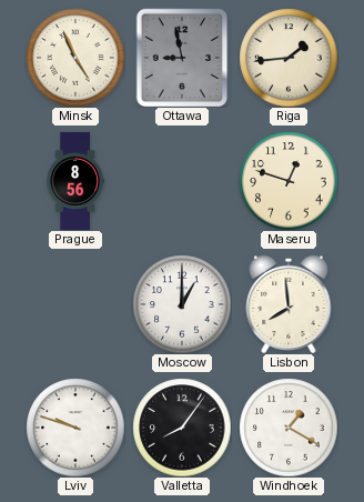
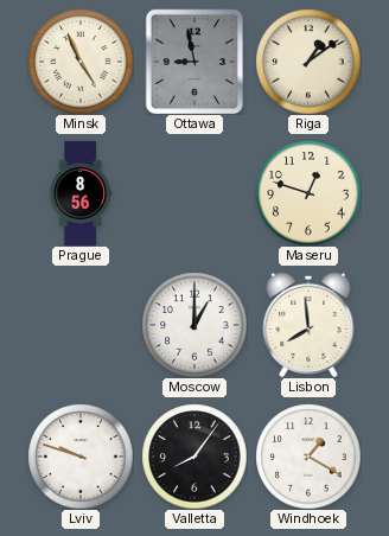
Riga: 1:44 -> 1:09 (308, 62)
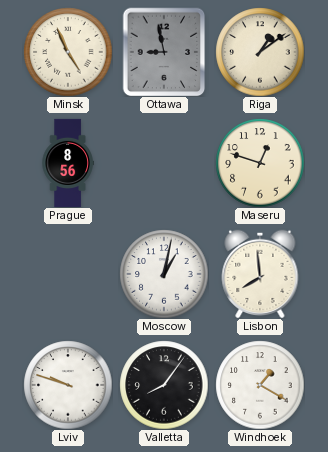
Moscow: 1:00 -> 1:02 (164, 274)
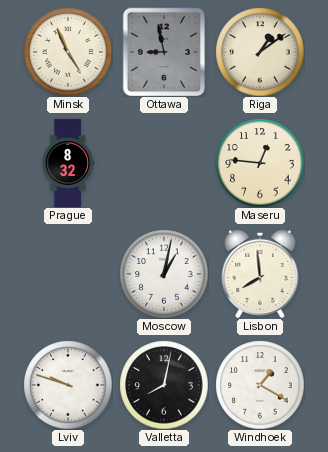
Prague: 8:56 -> 8:32 (68, 162)
Maseru: 12:48 -> 12:46 (260, 163)
Valletta: 8:06 -> 8:02 (164, 385)
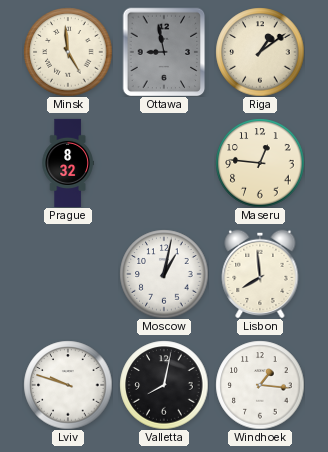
Minsk: 4:56 -> 4:59 (68, 52)
Windhoek: 1:20 -> 1:16 (260, 385)
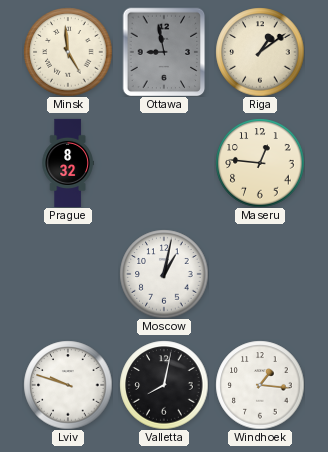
Lisbon: 7:59 -> none (260, 274)
